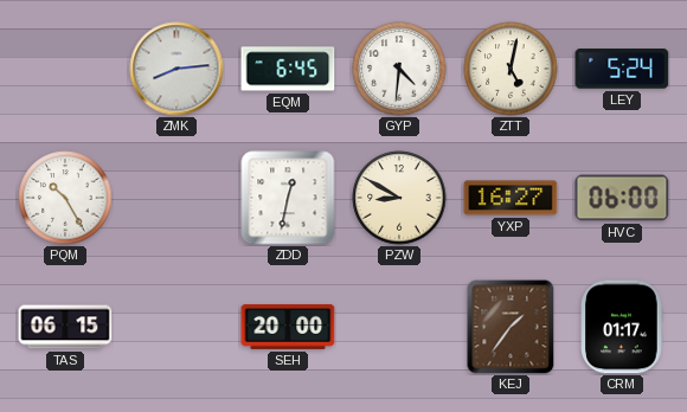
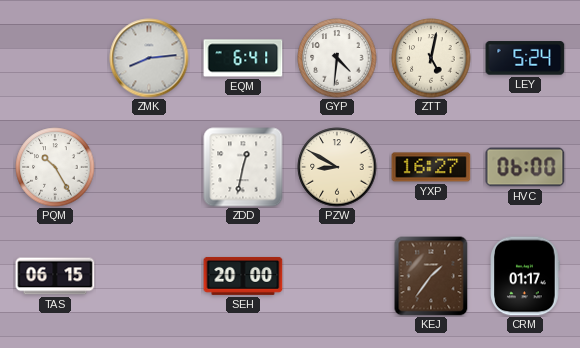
EQM: 6:45 -> 6:41 (243, 58)
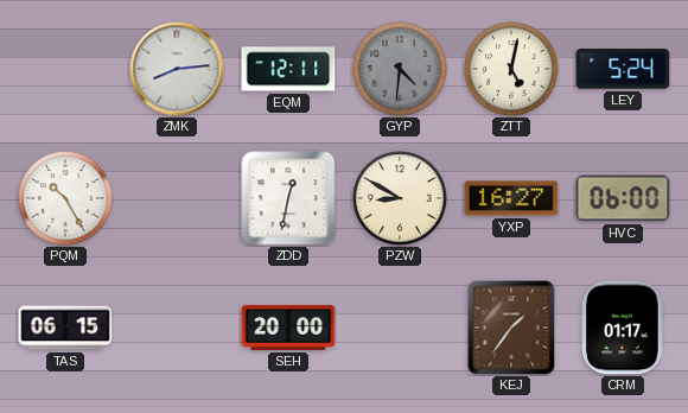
EQM: 6:41 -> 12:11 (288, 69)
GYP dial: white -> grey (400, 69)
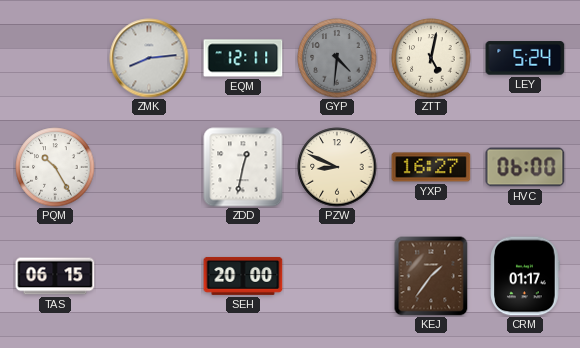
PZW: 8:50 -> 8:49 (337, 167)
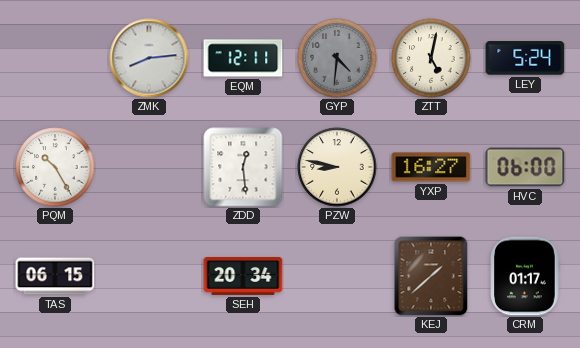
ZDD: 12:32 -> 12:29 (243, 167)
PZW: 8:49 -> 8:47 (337, 167)
SEH: 20:00 -> 20:34 (243, 276)
KEJ: 1:36 -> 1:38 (431, 276)
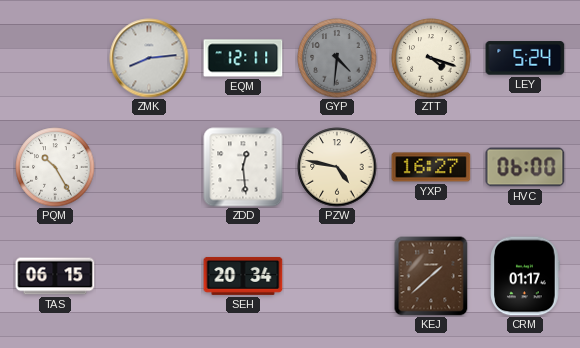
ZTT: 5:02 -> 4:18 (431, 58)
PZW: 8:47 -> 4:47 (337, 167)
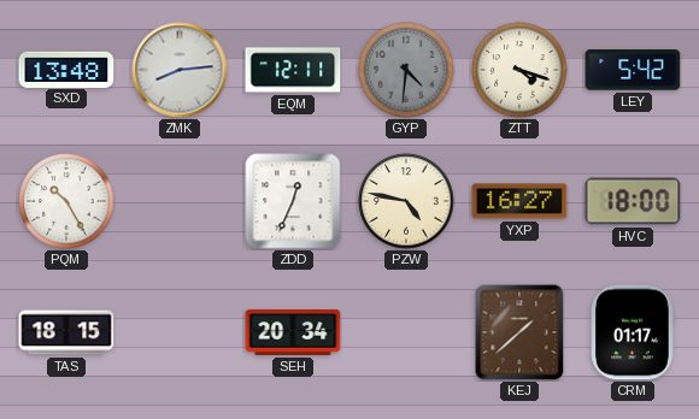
SXD: none -> 13:48 (66, 69)
LEY: 5:24 -> 5:42 (633, 70)
ZDD: 12:29 -> 12:34 (293, 201)
HVC: 06:00 -> 18:00 (633, 201)
TAS: 06:15 -> 18:15 (66, 332)
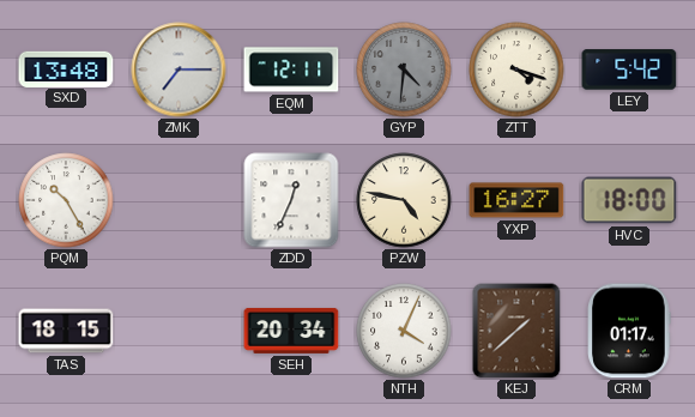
ZMK: 8:14 -> 7:15 (179, 69)
NTH: none -> 4:04 (404, 331)
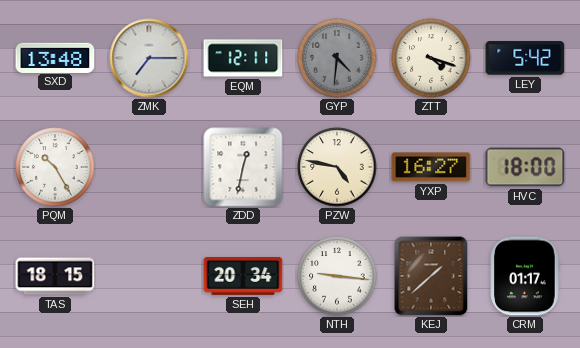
ZDD: 12:34 -> 12:32 (243, 167)
NTH: 4:04 -> 9:16 (337, 276)
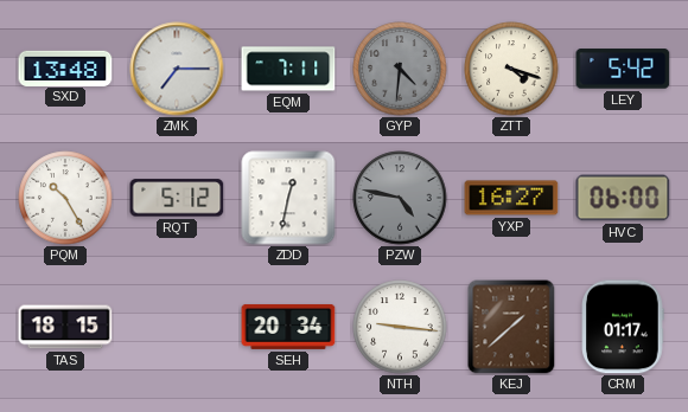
EQM: 12:11 -> 7:11 (288, 69)
RQT: none -> 5:12 (177, 198)
PZW dial: cream -> grey (400, 198)
HVC: 18:00 -> 06:00 (623, 198)
